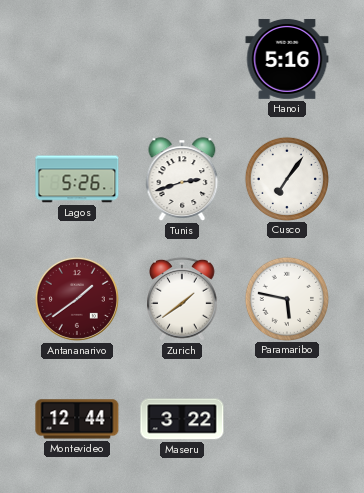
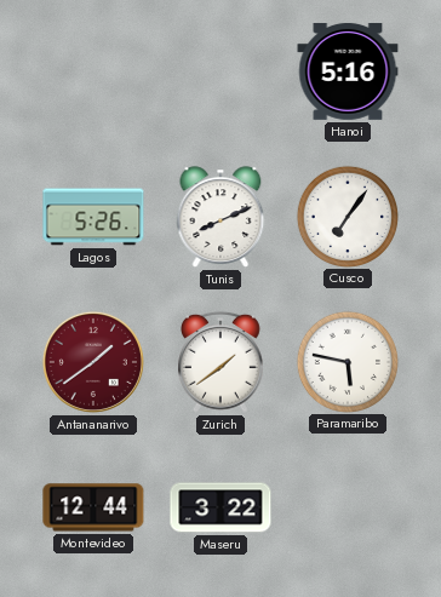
Tunis: 2:42 -> 8:11 (220, 217)
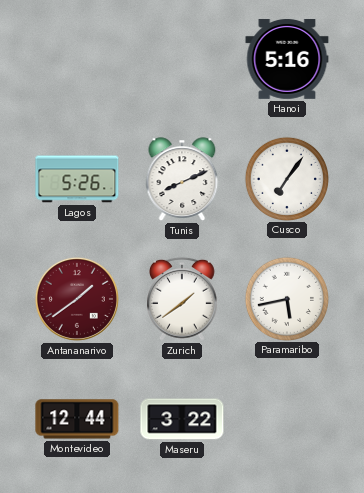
Paramaribo: 5:47 -> 5:43 (286, 298)
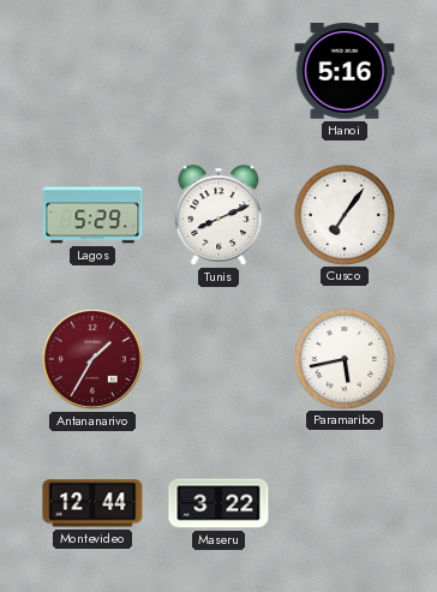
Lagos: 5:26 -> 5:29 (92, 215)
Antananarivo: 1:39 -> 1:35 (92, 359)
Zurich: 1:39 -> none (183, 299)
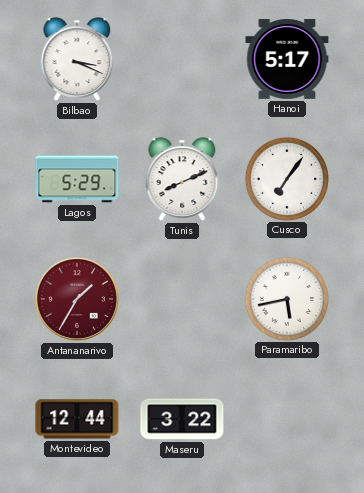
Bilbao: none -> 3:19 (77, 59)
Hanoi: 5:16 -> 5:17 (287, 60)
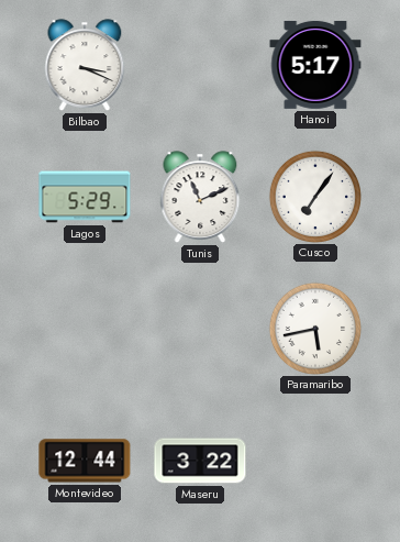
Tunis: 8:11 -> 11:11 (200, 197)
Antananarivo: 1:35 -> none (77, 299)
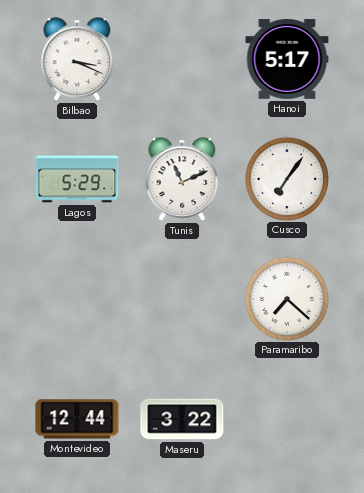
Paramaribo: 5:43 -> 7:22 (286, 298)
